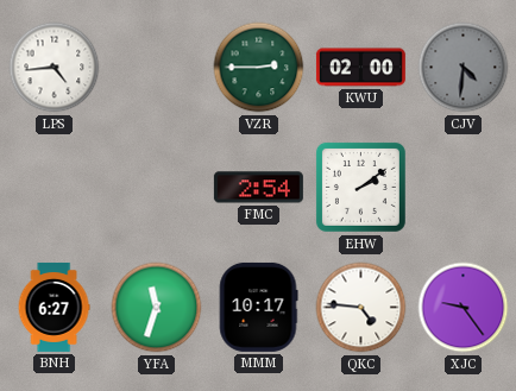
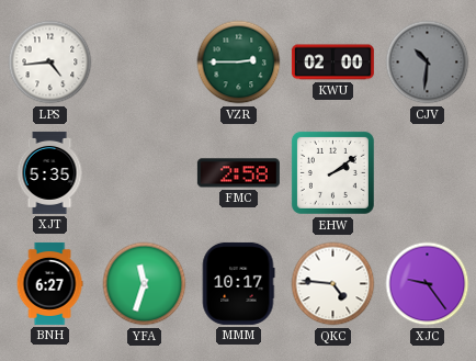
CJV: 4:31 -> 10:31 (428, 63)
XJT: none -> 5:35 (49, 172)
FMC: 2:54 -> 2:58 (238, 173)
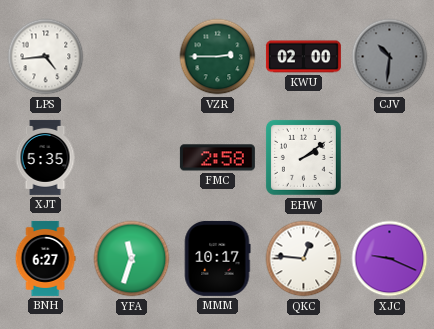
QKC: 4:46 -> 12:46 (304, 259)
XJC: 9:24 -> 9:19 (390, 259)
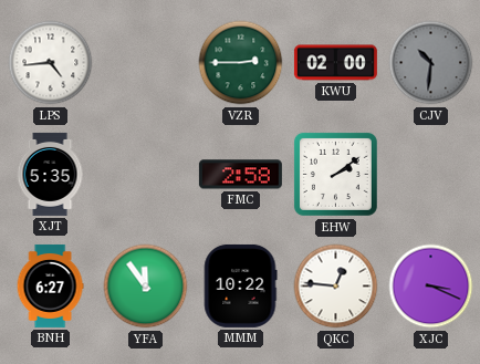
YFA: 11:33 -> 11:54 (146, 287)
MMM: 10:17 -> 10:22 (240, 285)
XJC: 9:19 -> 3:19 (431, 287)
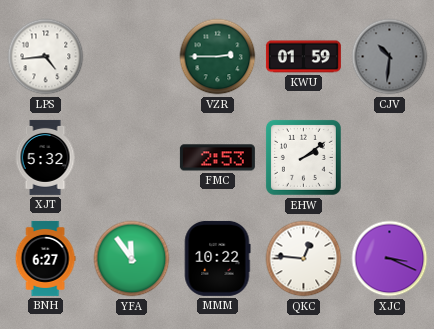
KWU: 02:00 -> 01:59 (303, 57)
XJT: 5:35 -> 5:32 (45, 157)
FMC: 2:58 -> 2:53 (217, 158)
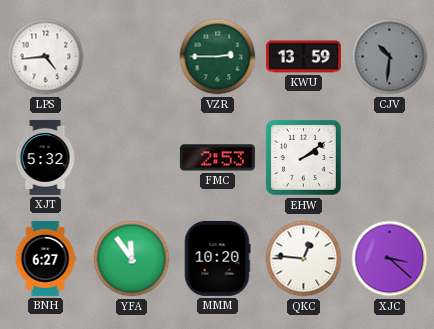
KWU: 01:59 -> 13:59 (303, 57)
MMM: 10:22 -> 10:20 (217, 258)
XJC: 3:19 -> 3:22 (390, 259)
